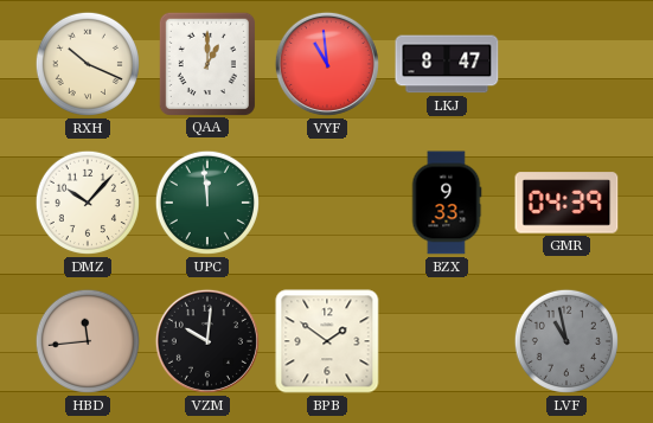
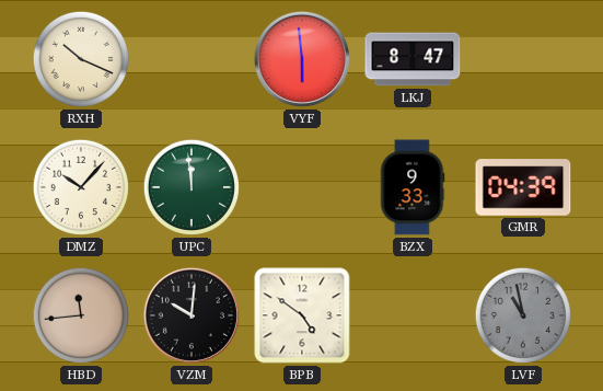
QAA: 1:00 -> none (207, 63)
VYF: 10:59 -> 5:59 (302, 59)
BPB: 1:51 -> 4:51 (302, 315)
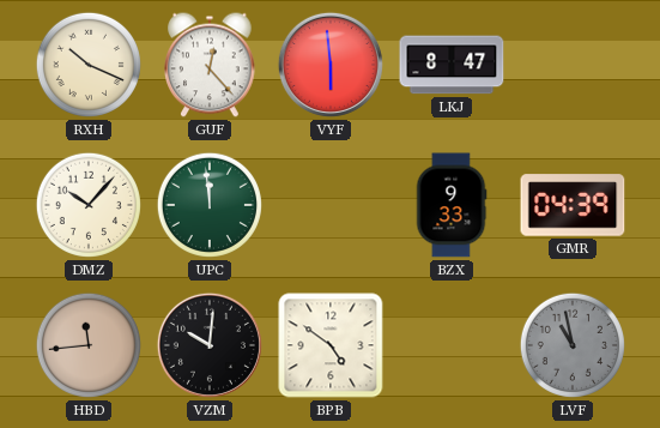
GUF: none -> 12:23 (210, 65)
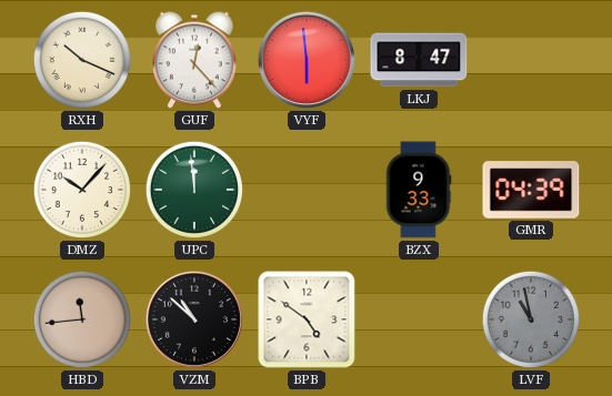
VZM: 10:01 -> 10:52 (194, 319)
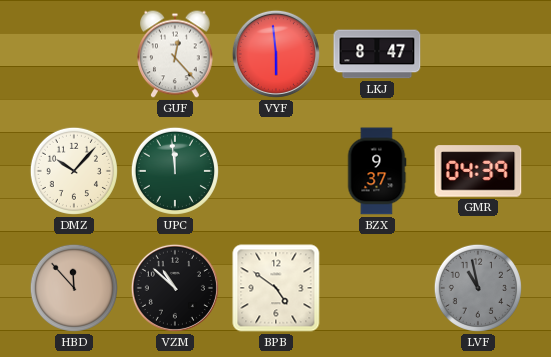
RXH: 10:19 -> none (82, 60)
BZX: 9:33 -> 9:37 (377, 171)
HBD: 11:44 -> 11:53 (74, 288)
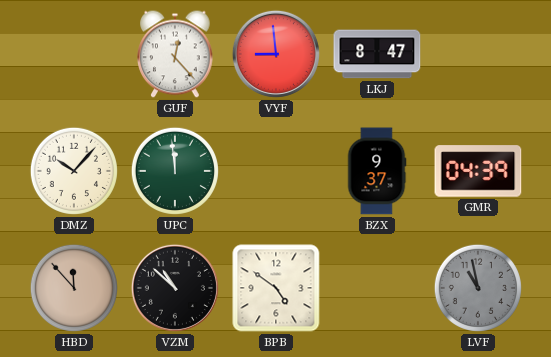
VYF: 5:59 -> 8:59 (276, 54)
